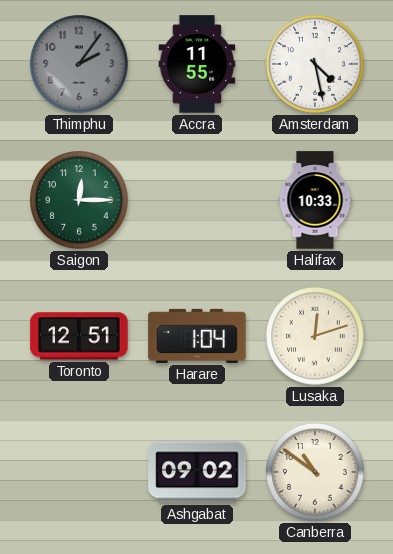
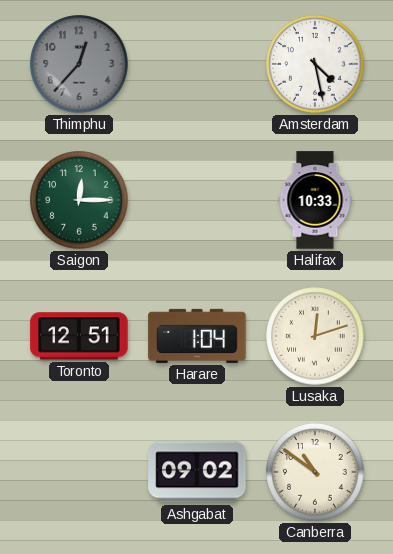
Thimphu: 2:06 -> 12:37 (79, 64)
Accra: 11:55 -> none (197, 64)
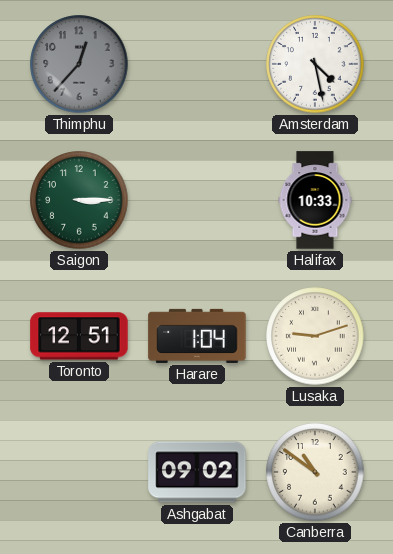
Saigon: 12:15 -> 3:15 (79, 200)
Lusaka: 12:12 -> 9:12 (315, 336)
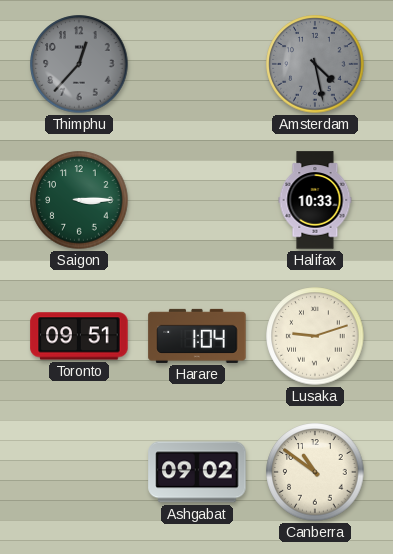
Amsterdam dial: white -> grey (315, 64)
Toronto: 12:51 -> 09:51 (79, 336)
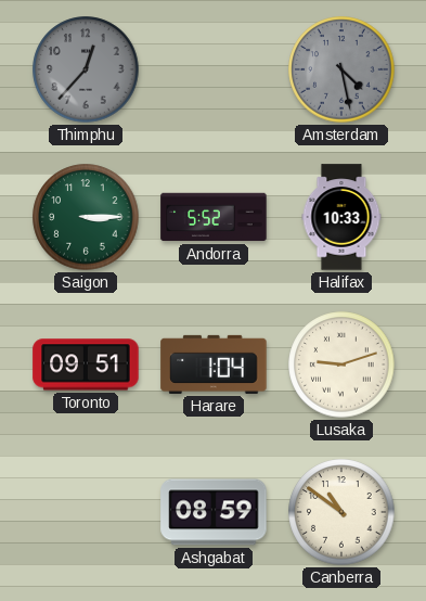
Andorra: none -> 5:52 (214, 217)
Ashgabat: 09:02 -> 08:59 (214, 512)
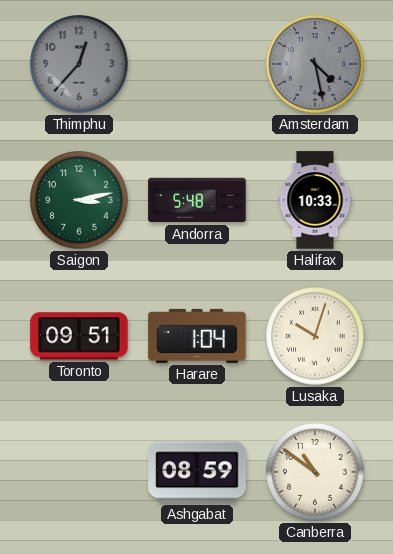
Saigon: 3:15 -> 3:13 (79, 200)
Andorra: 5:52 -> 5:48 (197, 200)
Lusaka: 9:12 -> 10:03 (315, 336)
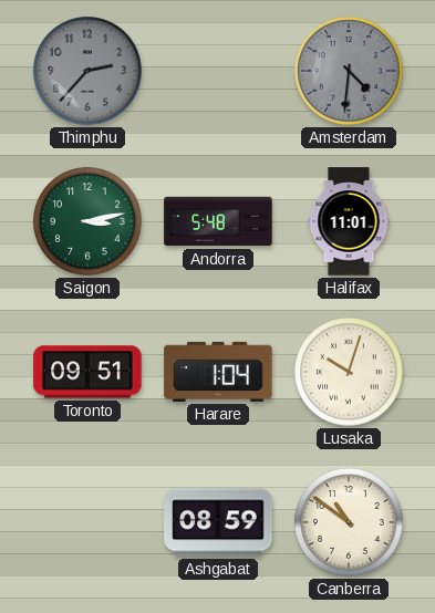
Thimphu: 12:37 -> 2:37 (87, 71)
Amsterdam: 4:28 -> 4:31 (349, 71)
Halifax: 10:33 -> 11:01 (349, 221)
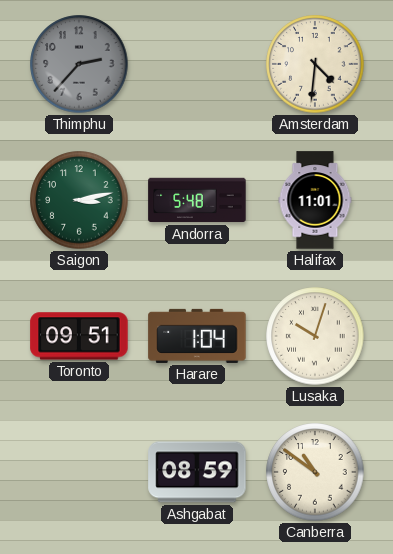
Amsterdam dial: grey -> cream (315, 64)
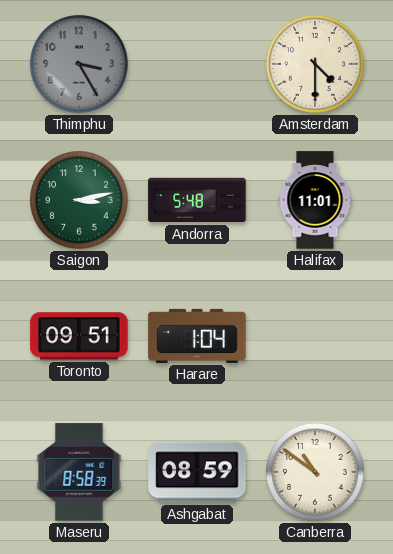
Thimphu: 2:37 -> 3:25 (79, 64)
Amsterdam: 4:31 -> 4:30 (315, 64)
Lusaka: 10:03 -> none (315, 336)
Maseru: none -> 8:58 (79, 472)
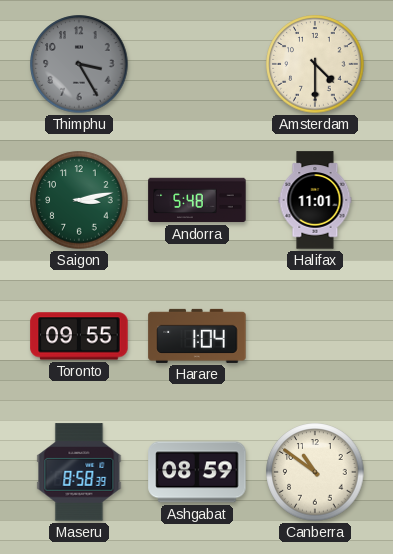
Toronto: 09:51 -> 09:55 (79, 336)
